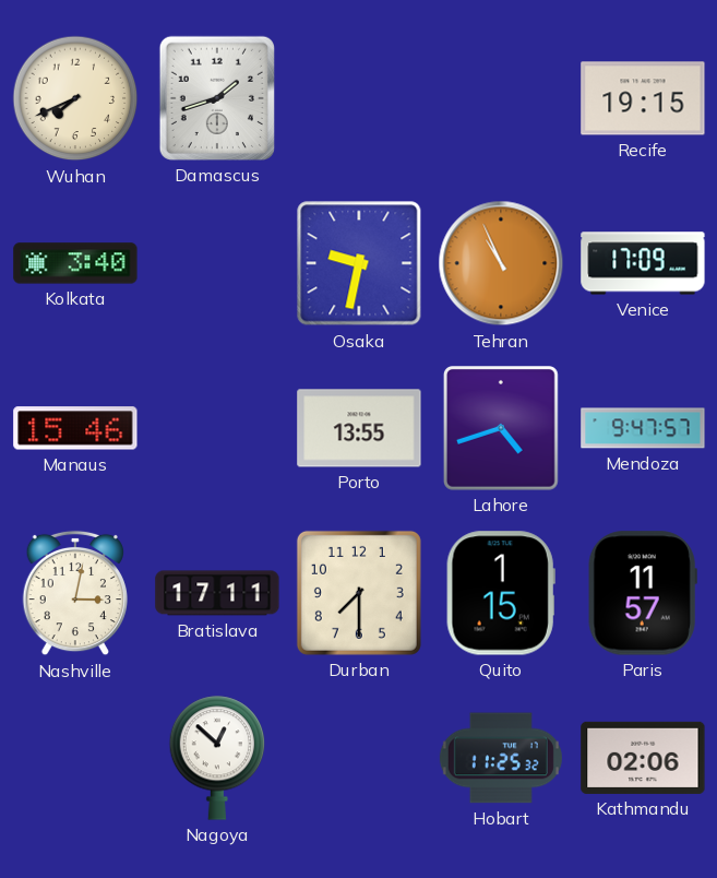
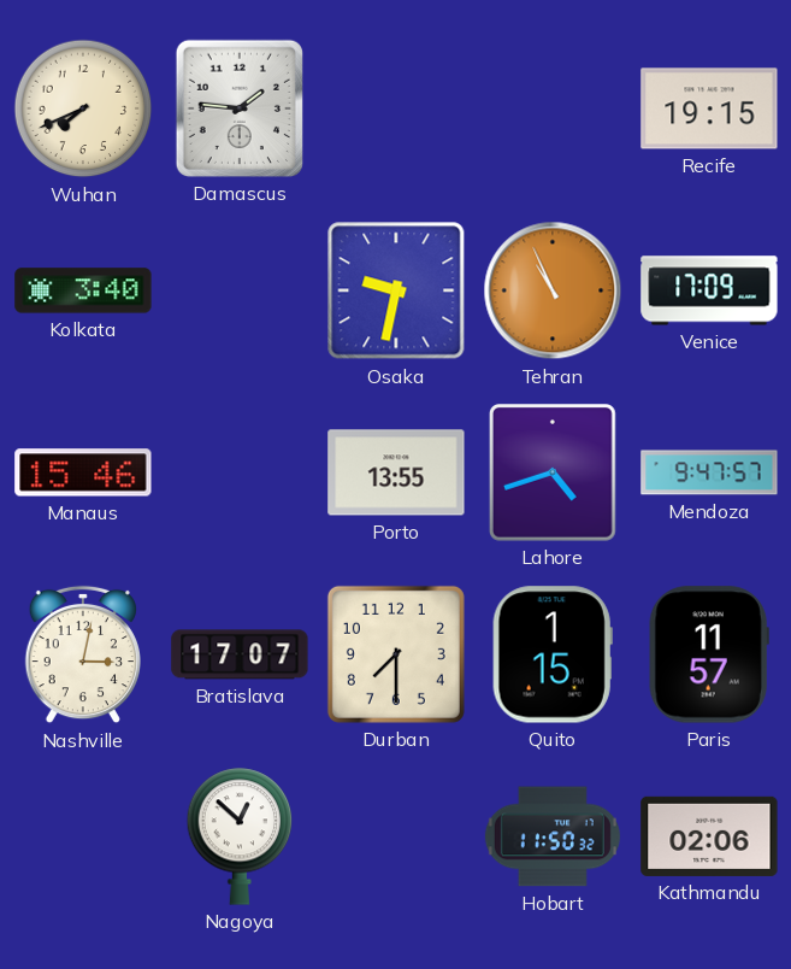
Damascus: 1:42 -> 1:46 (240, 108)
Bratislava: 17:11 -> 17:07 (240, 654)
Hobart: 11:25 -> 11:50 (553, 836)
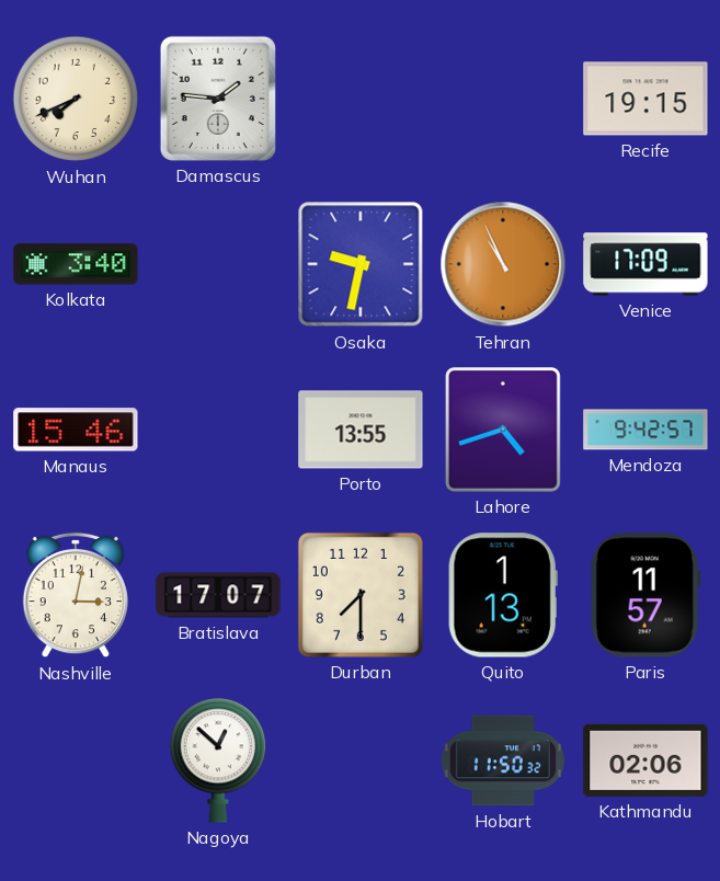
Mendoza: 9:47 -> 9:42 (645, 430)
Quito: 1:15 -> 1:13 (503, 595)
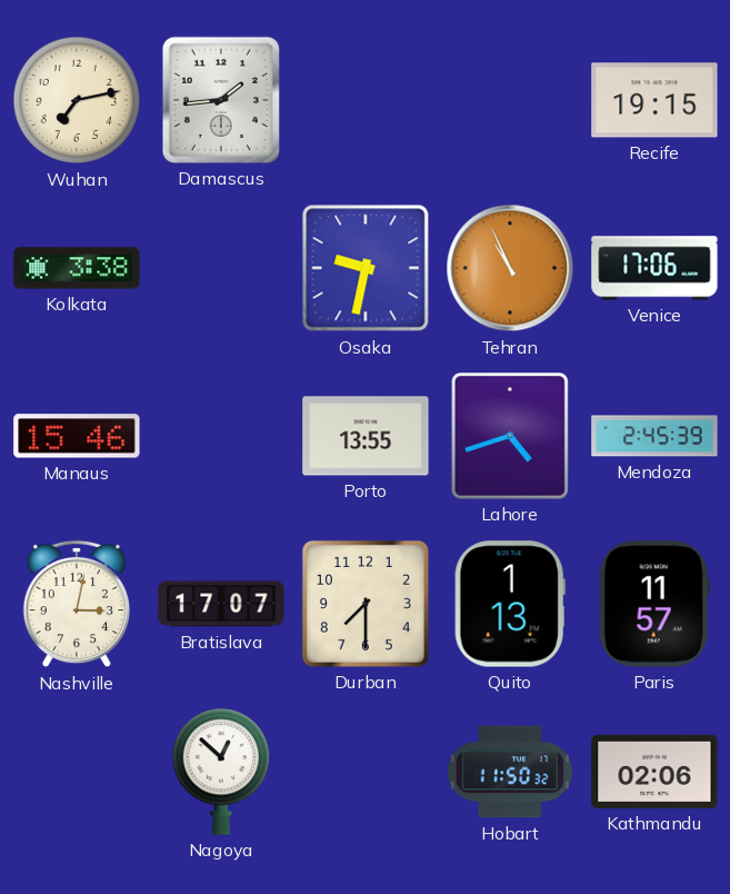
Wuhan: 7:41 -> 7:13 (77, 100)
Damascus: 1:46 -> 1:44 (221, 100)
Kolkata: 3:40 -> 3:38 (77, 268)
Venice: 17:09 -> 17:06 (654, 268)
Mendoza: 9:42 -> 2:45 (654, 436)
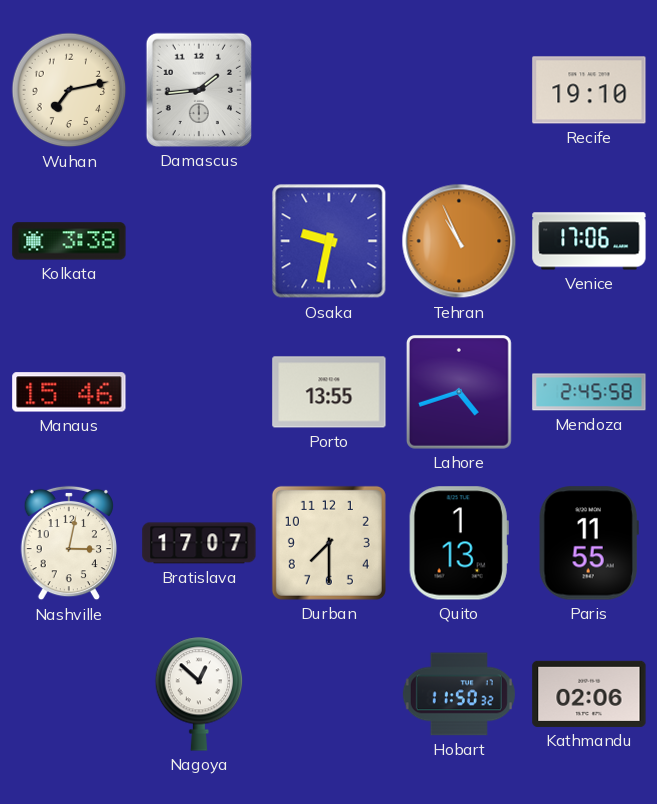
Recife: 19:15 -> 19:10 (589, 90)
Mendoza: 2:45:39 -> 2:45:58 (589, 392)
Paris: 11:57 -> 11:55 (589, 543)
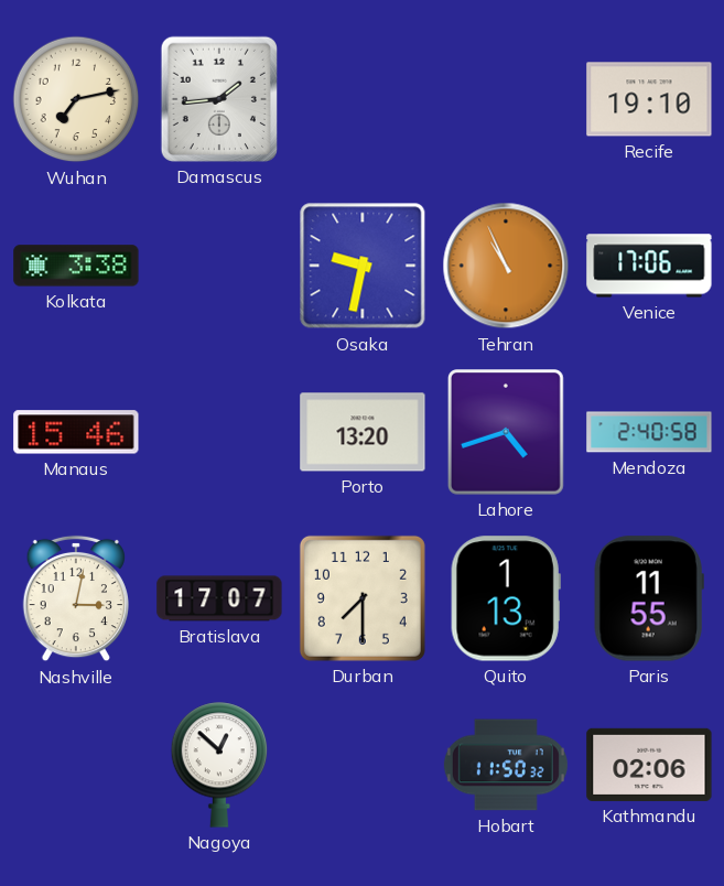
Porto: 13:55 -> 13:20 (363, 432)
Mendoza: 2:45 -> 2:40 (649, 432)
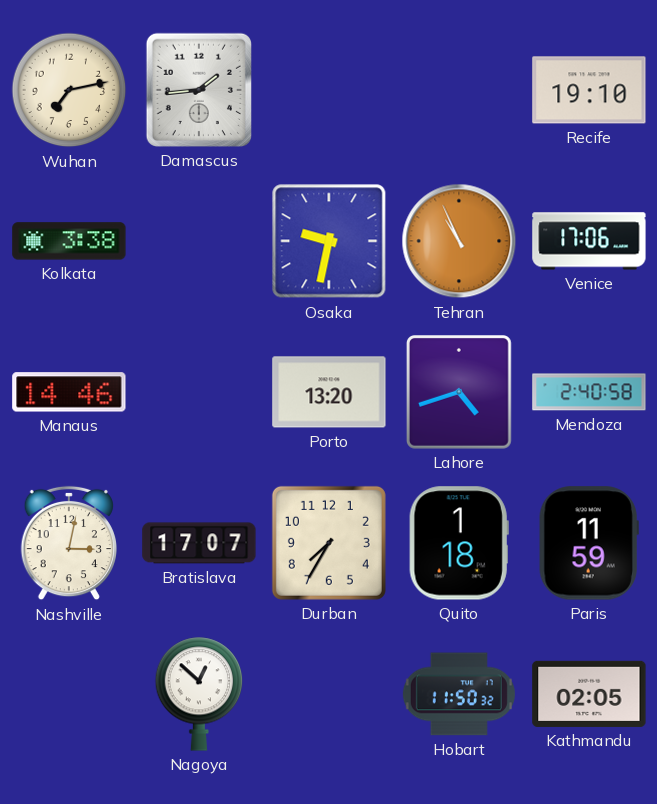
Manaus: 15:46 -> 14:46 (69, 392)
Durban: 7:30 -> 7:35 (329, 543)
Quito: 1:13 -> 1:18 (459, 543)
Paris: 11:55 -> 11:59 (589, 543)
Kathmandu: 02:06 -> 02:05 (589, 694)
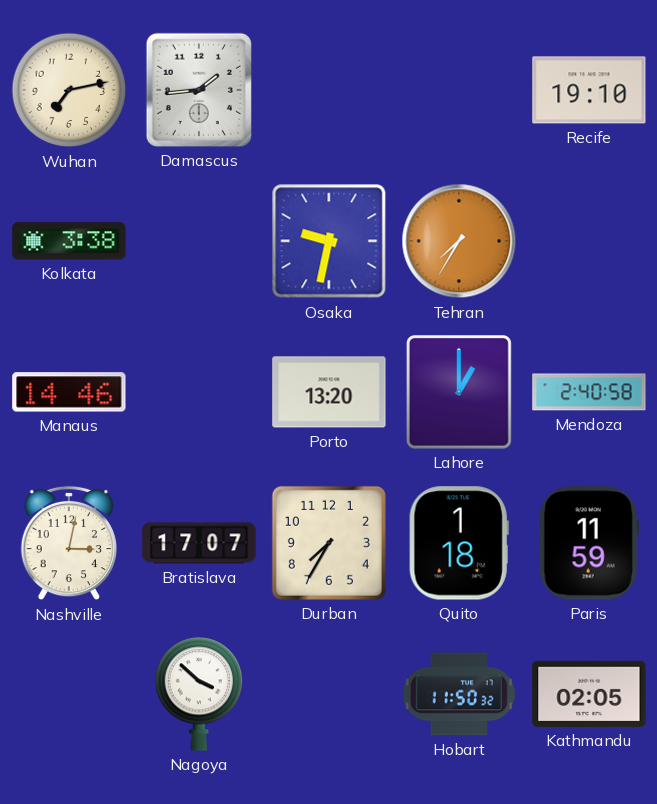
Tehran: 10:56 -> 7:35 (459, 241)
Venice: 17:06 -> none (589, 241)
Lahore: 4:42 -> 1:00 (459, 393)
Nagoya: 12:52 -> 3:52 (199, 694)
